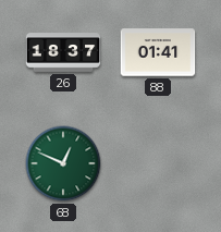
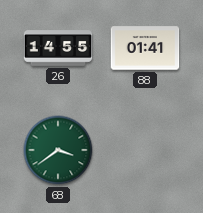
26: 18:37 -> 14:55 (58, 48)
68: 12:49 -> 3:39 (58, 150)
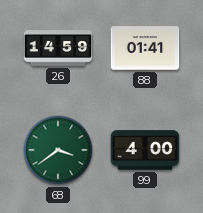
26: 14:55 -> 14:59 (58, 48)
99: none -> 4:00 (145, 150)
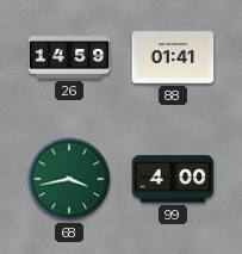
68: 3:39 -> 3:43 (69, 179)
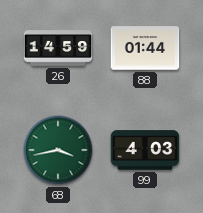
88: 01:41 -> 01:44 (145, 48)
99: 4:00 -> 4:03 (145, 150)
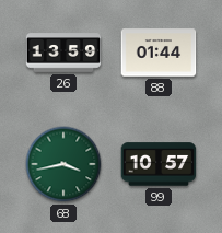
26: 14:59 -> 13:59 (63, 53)
99: 4:03 -> 10:57 (159, 164)
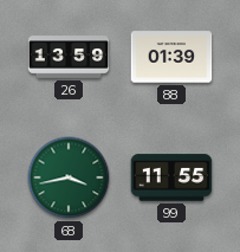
88: 01:44 -> 01:39 (171, 57)
99: 10:57 -> 11:55 (171, 177)
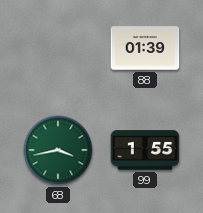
26: 13:59 -> none (69, 57)
99: 11:55 -> 1:55 (145, 150)
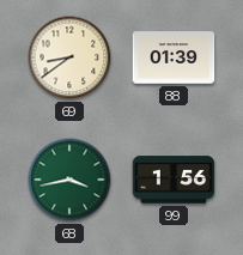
69: none -> 8:39 (69, 57)
99: 1:55 -> 1:56 (174, 180)
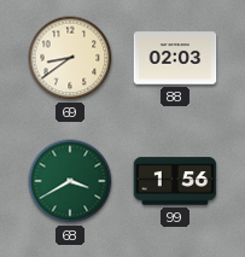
88: 01:39 -> 02:03 (175, 58)
68: 3:43 -> 3:40 (70, 181)
